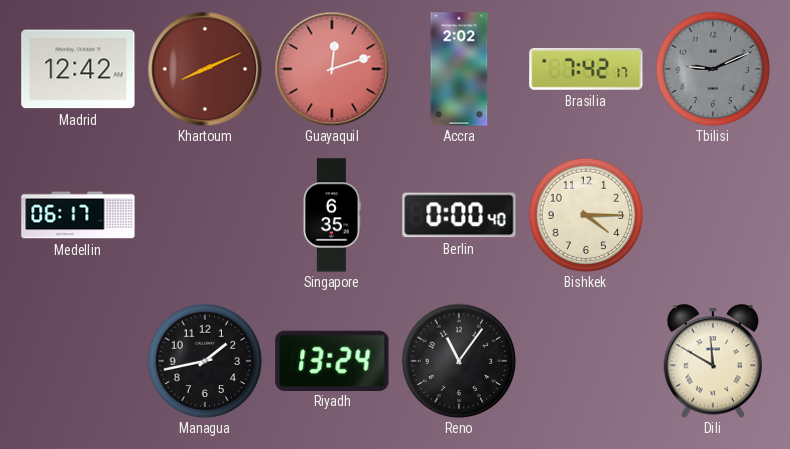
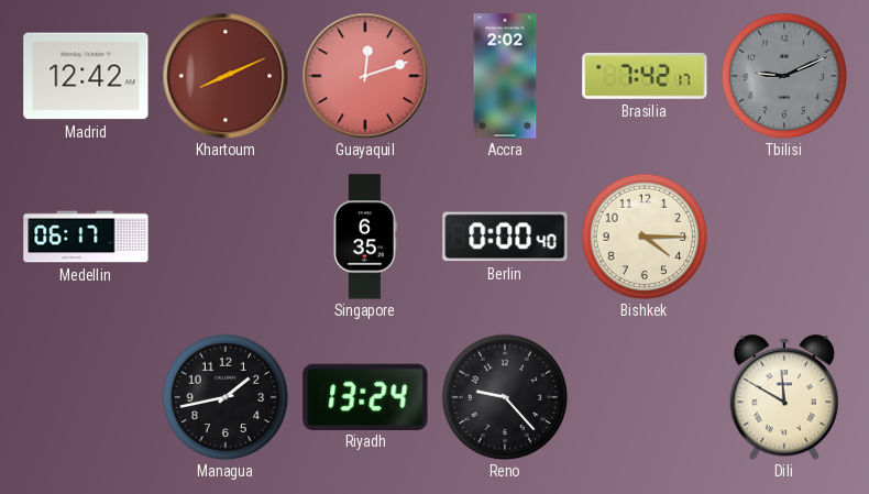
Reno: 11:06 -> 9:23 (505, 397)
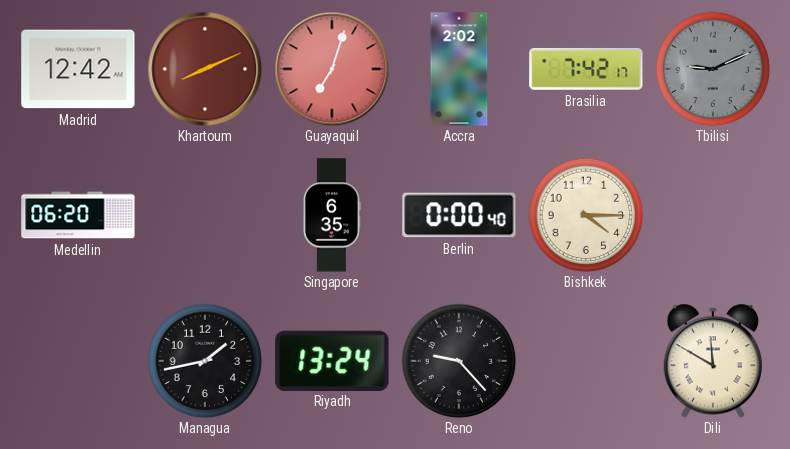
Guayaquil: 12:12 -> 7:03 (332, 69)
Medellin: 06:17 -> 06:20 (78, 215)
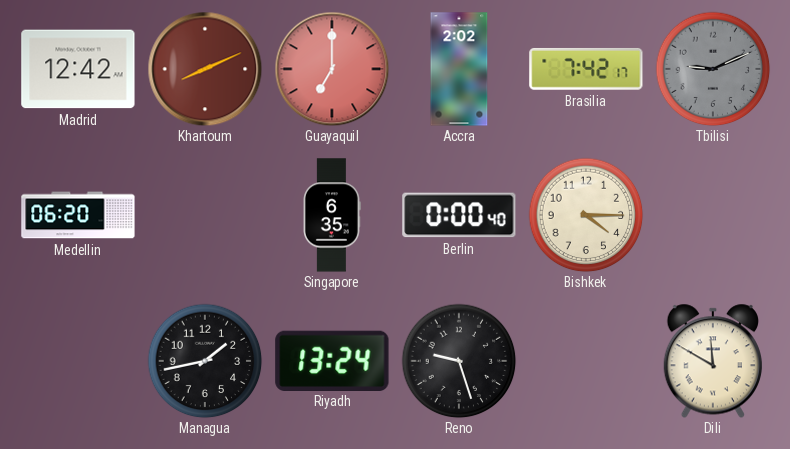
Guayaquil: 7:03 -> 7:00 (332, 69)
Reno: 9:23 -> 9:27 (459, 361)
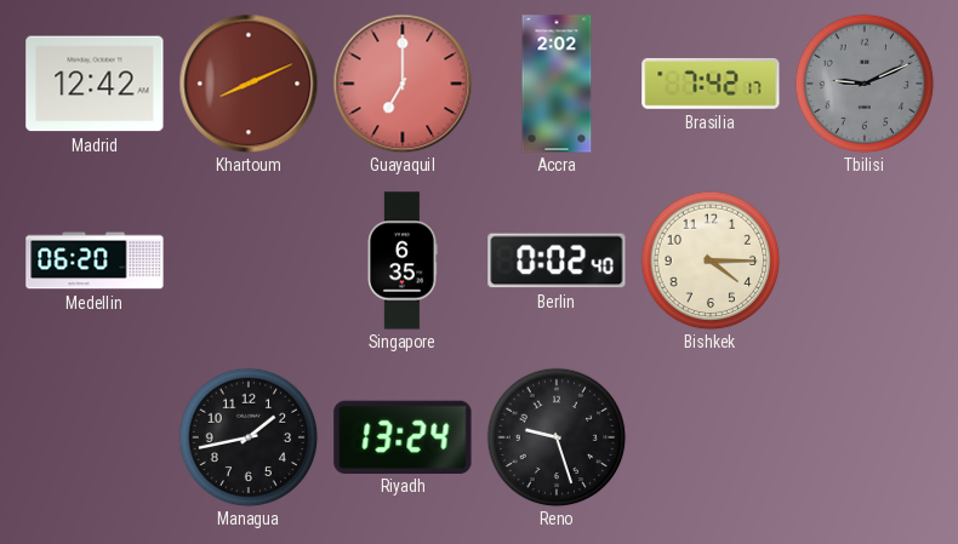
Berlin: 0:00 -> 0:02 (557, 260)
Dili: 11:50 -> none (712, 361)
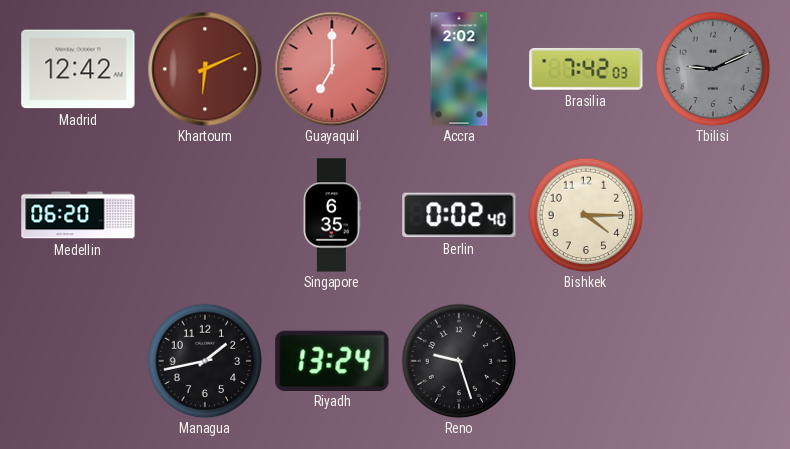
Khartoum: 8:11 -> 6:11 (205, 69)
Brasilia: 7:42:17 -> 7:42:03 (586, 69)
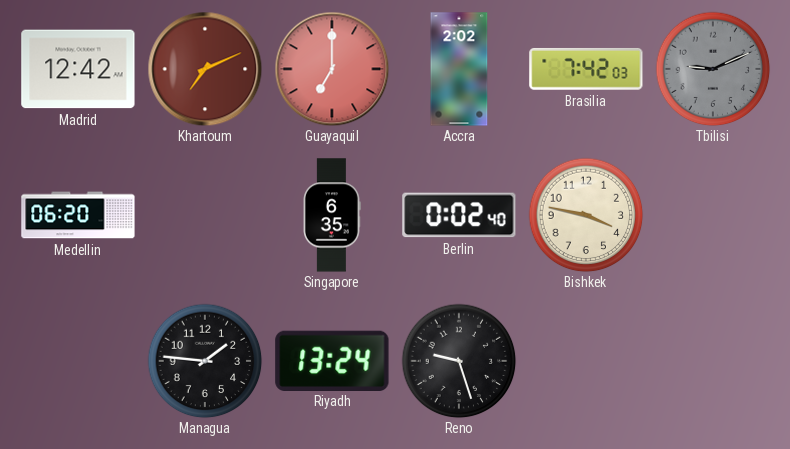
Khartoum: 6:11 -> 7:11 (205, 69)
Bishkek: 4:15 -> 3:47 (586, 215)
Managua: 1:43 -> 1:46 (205, 361)
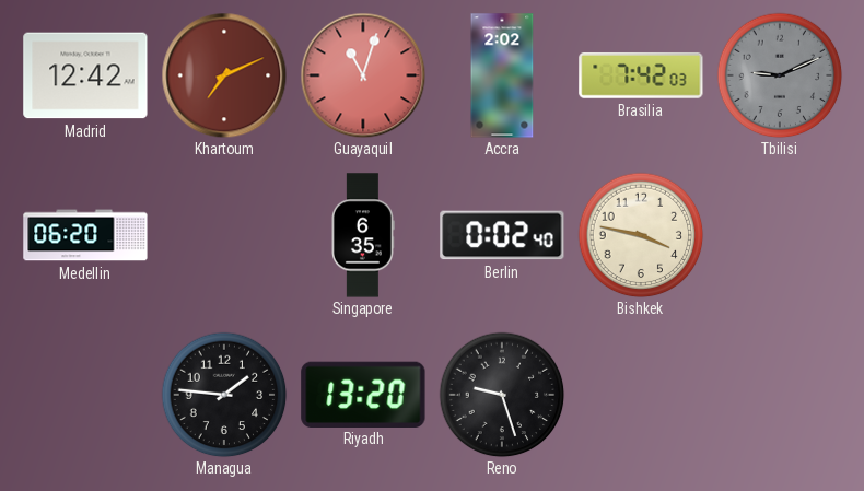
Guayaquil: 7:00 -> 11:03 (363, 75)
Riyadh: 13:24 -> 13:20 (363, 394)
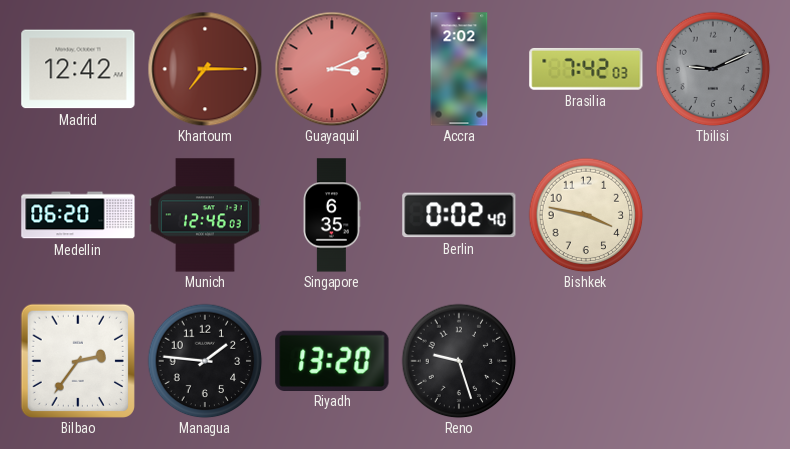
Khartoum: 7:11 -> 7:15 (205, 69)
Guayaquil: 11:03 -> 3:11 (332, 69)
Munich: none -> 12:46 (205, 215)
Bilbao: none -> 2:36 (78, 361)
